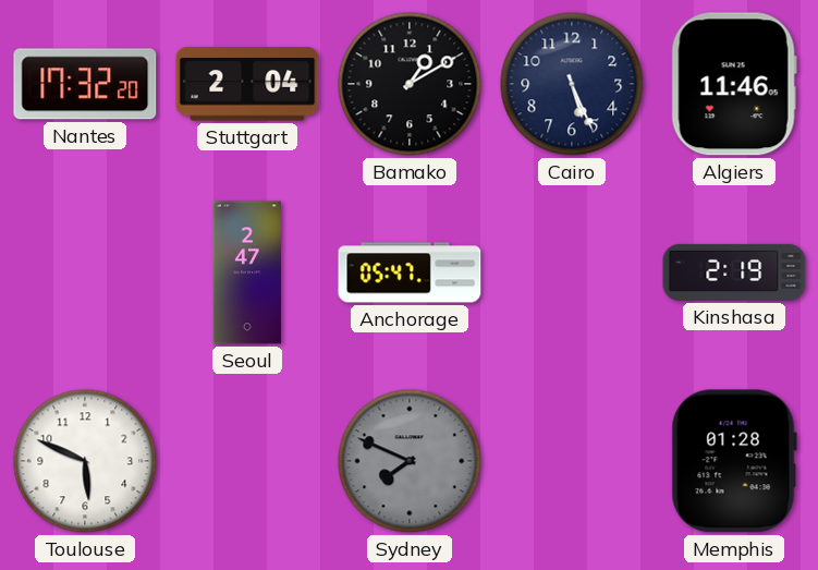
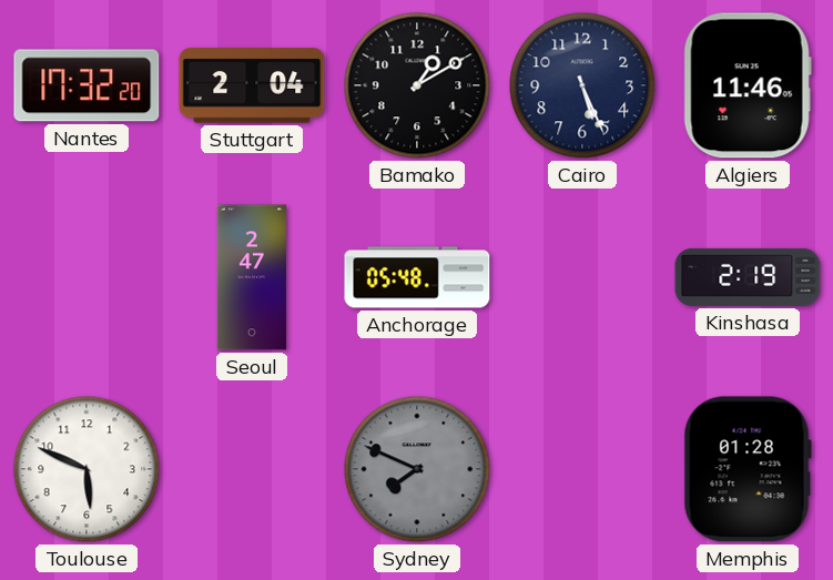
Anchorage: 05:47 -> 05:48 (417, 277)
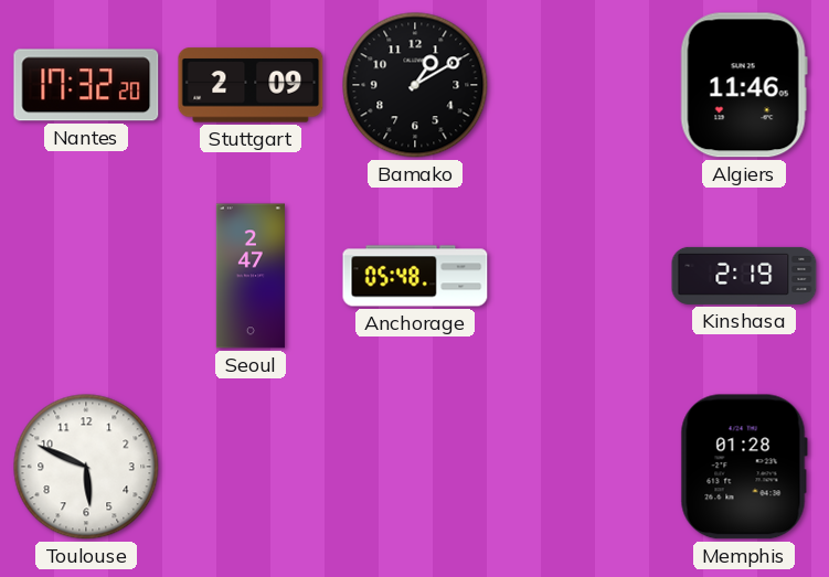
Stuttgart: 2:04 -> 2:09 (251, 85)
Cairo: 5:26 -> none (582, 85)
Sydney: 7:49 -> none (417, 469)
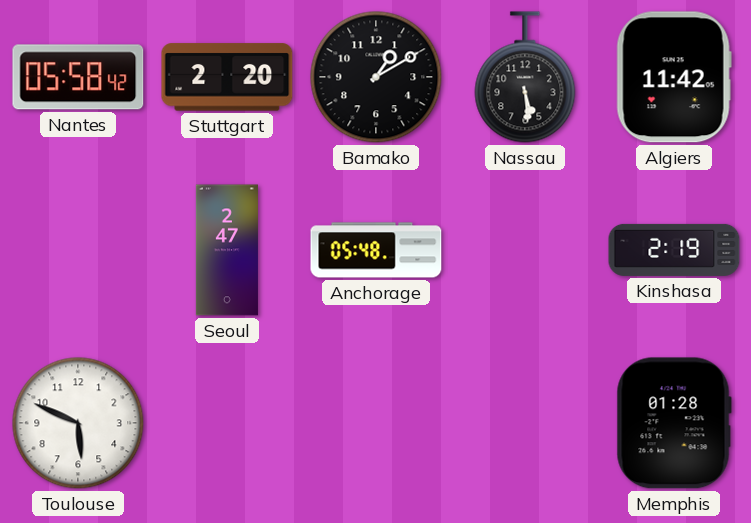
Nantes: 17:32 -> 05:58 (78, 77)
Stuttgart: 2:09 -> 2:20 (227, 77)
Nassau: none -> 5:29 (525, 77)
Algiers: 11:46 -> 11:42 (674, 77)
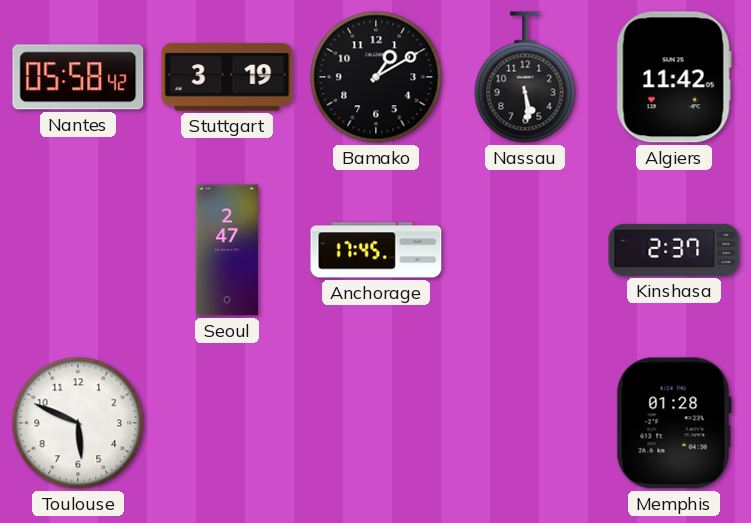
Stuttgart: 2:20 -> 3:19 (227, 77)
Anchorage: 05:48 -> 17:45 (376, 250)
Kinshasa: 2:19 -> 2:37 (674, 250)
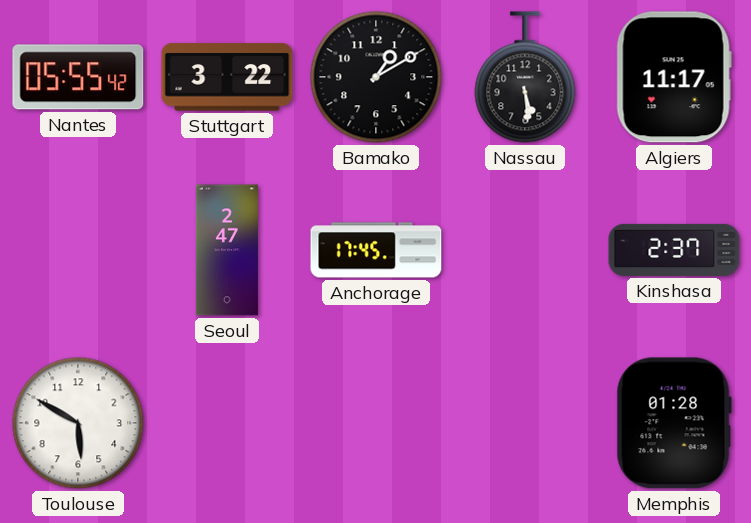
Nantes: 05:58 -> 05:55 (78, 77)
Stuttgart: 3:19 -> 3:22 (227, 77)
Algiers: 11:42 -> 11:17 (674, 77)
Toulouse: 5:49 -> 5:50 (78, 423)
